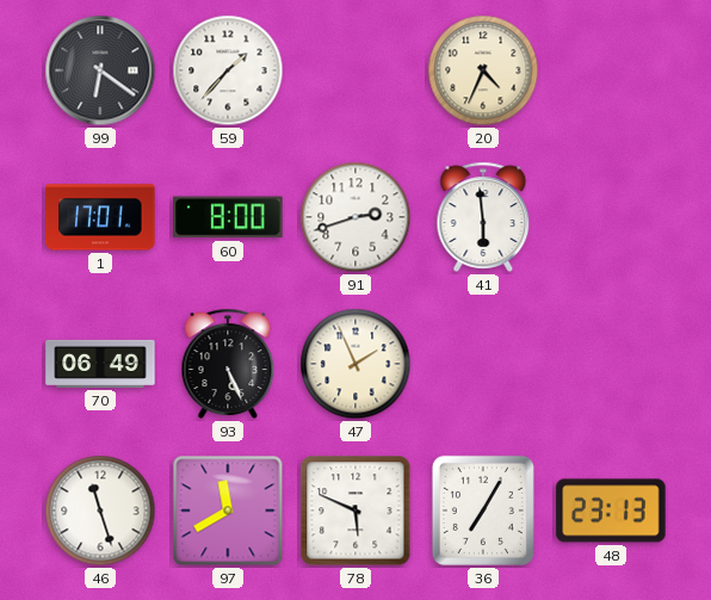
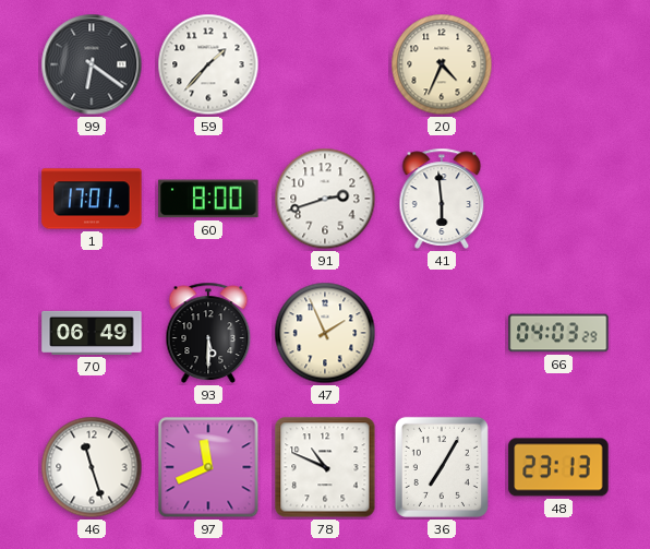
93: 5:26 -> 5:30 (208, 333)
66: none -> 04:03 (558, 333)
97: 11:40 -> 11:41 (208, 467)
78: 5:49 -> 10:49 (325, 467)
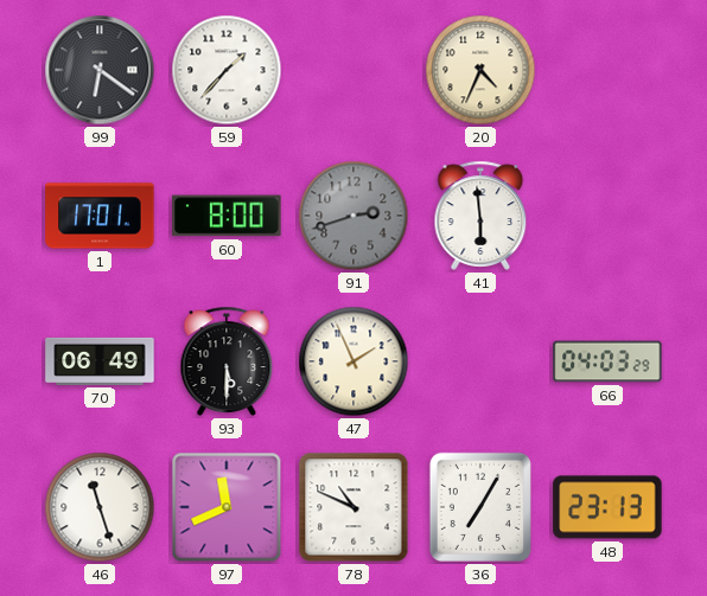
91 dial: white -> grey (353, 216)
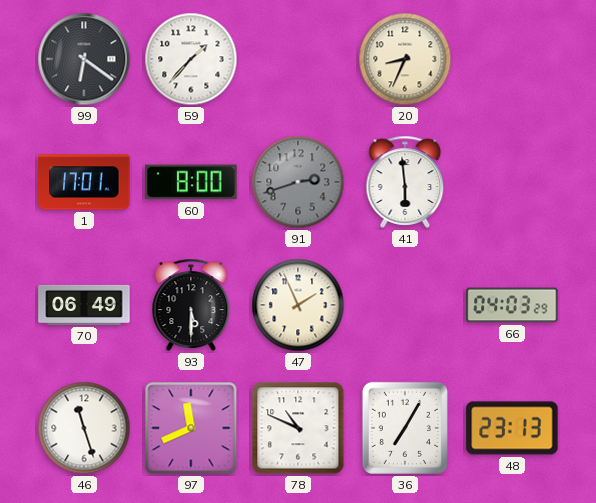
20: 4:34 -> 8:34 (405, 59)
